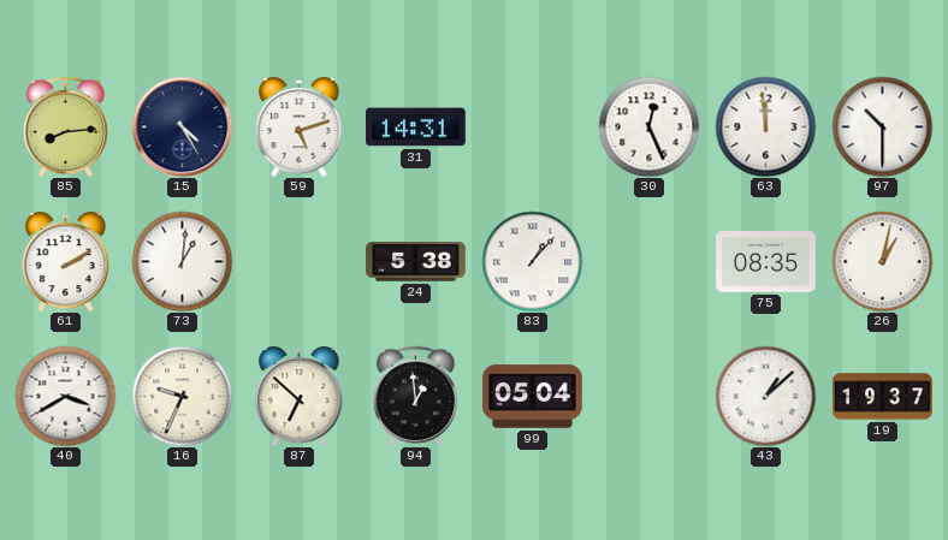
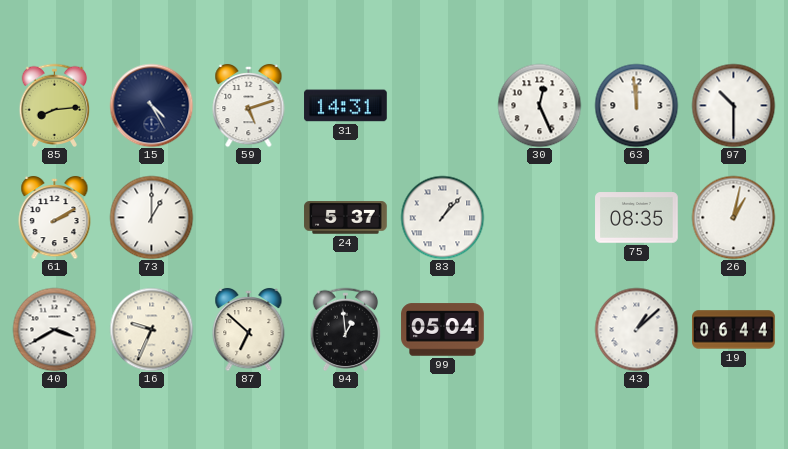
73: 1:01 -> 1:00 (151, 217)
24: 5:38 -> 5:37 (346, 218)
19: 19:37 -> 06:44 (734, 330)
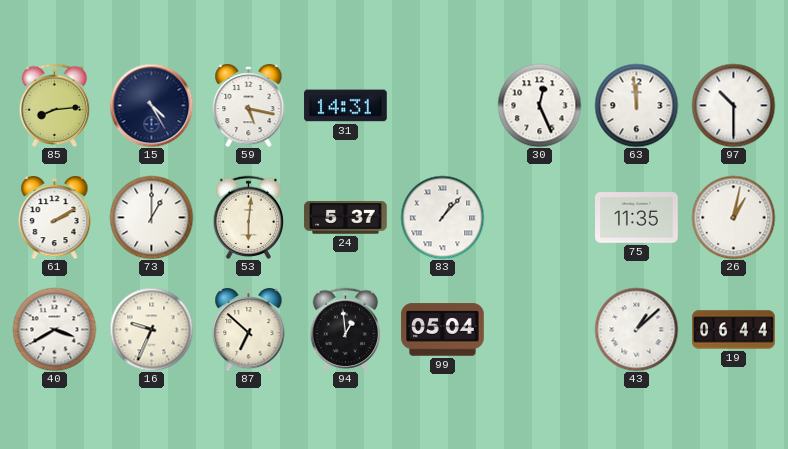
59: 5:12 -> 5:17 (249, 105)
53: none -> 6:01 (249, 217)
75: 08:35 -> 11:35 (637, 218)
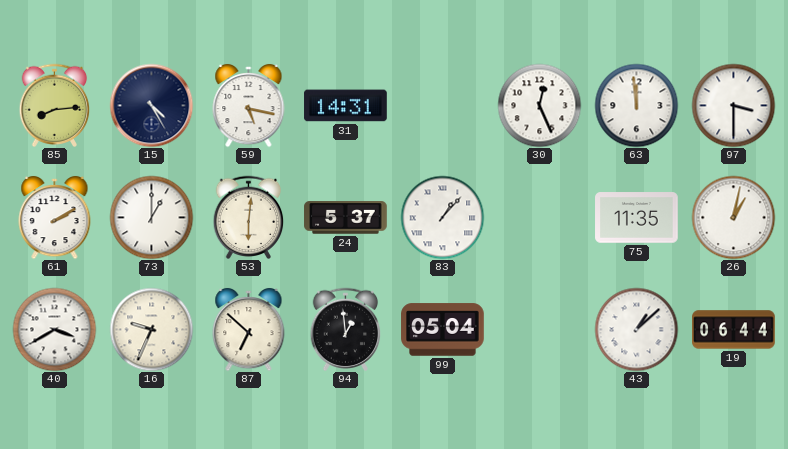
97: 10:30 -> 3:30 (733, 105)
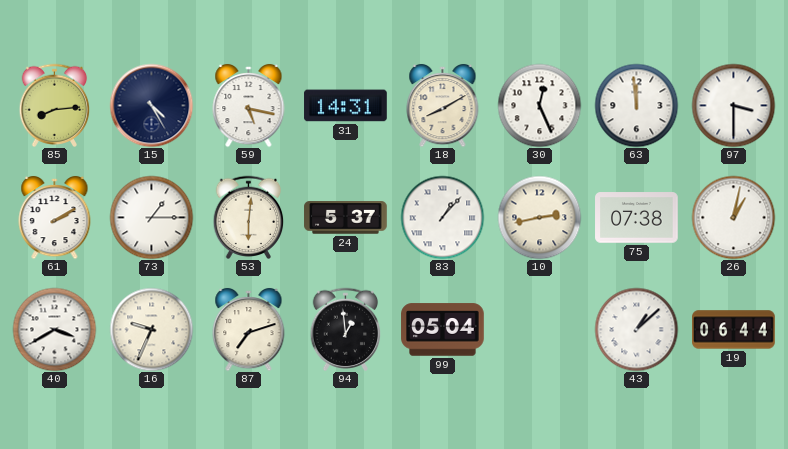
18: none -> 8:10 (443, 105)
73: 1:00 -> 1:15 (151, 217)
10: none -> 2:43 (539, 217)
75: 11:35 -> 07:38 (637, 218)
87: 6:52 -> 7:12 (249, 329)
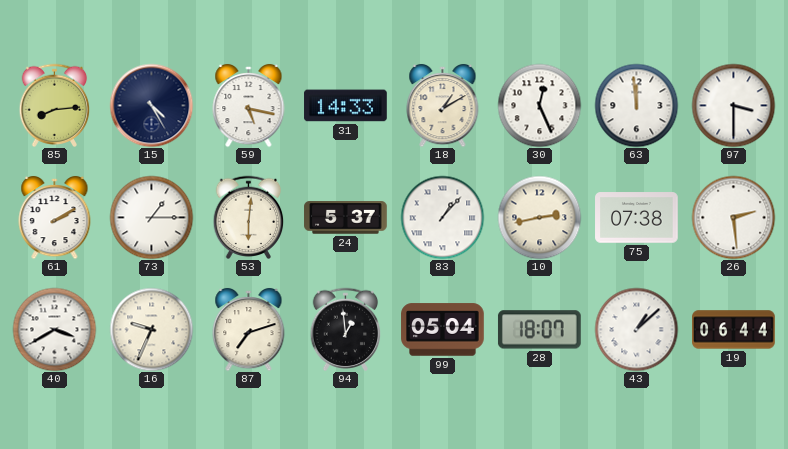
31: 14:31 -> 14:33 (346, 106)
18: 8:10 -> 1:10 (443, 105)
26: 1:02 -> 2:29 (733, 217)
28: none -> 18:07 (539, 330)
